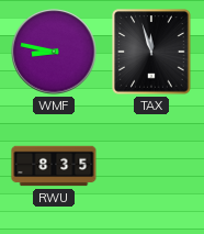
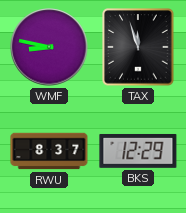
RWU: 8:35 -> 8:37 (49, 151)
BKS: none -> 12:29 (138, 151)
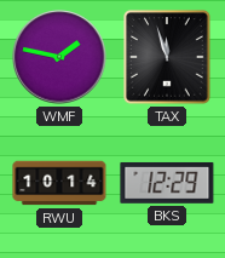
WMF: 8:47 -> 1:47 (59, 57)
RWU: 8:37 -> 10:14 (59, 183)
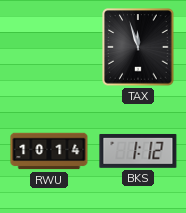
WMF: 1:47 -> none (59, 57)
BKS: 12:29 -> 1:12 (138, 151)
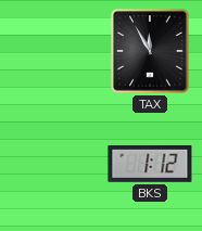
TAX: 11:57 -> 11:55 (150, 51)
RWU: 10:14 -> none (49, 151)
